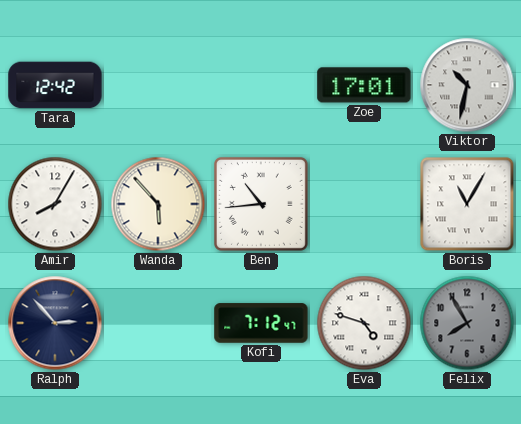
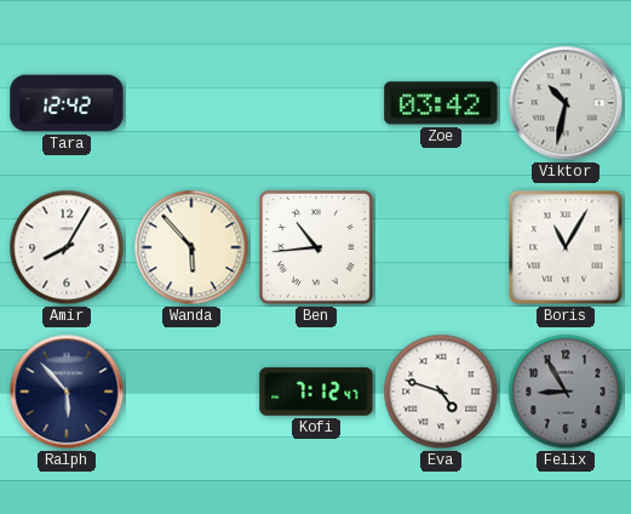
Zoe: 17:01 -> 03:42 (441, 103)
Ralph: 2:53 -> 5:53 (67, 392)
Felix: 7:55 -> 8:55 (566, 392)
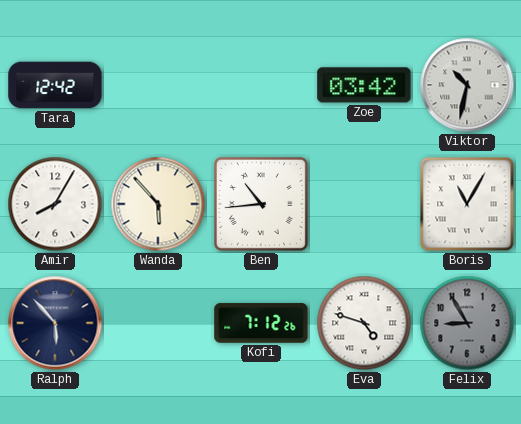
Kofi: 7:12:47 -> 7:12:26 (261, 323)
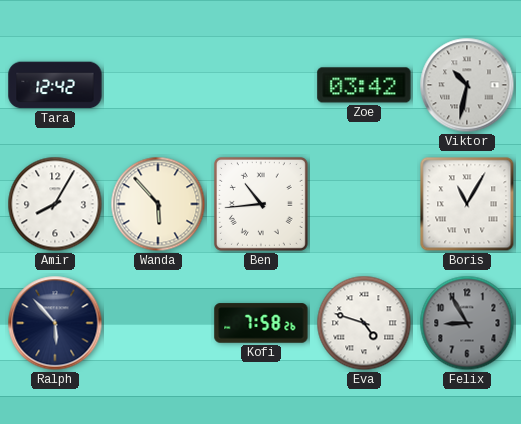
Kofi: 7:12 -> 7:58 (261, 323)
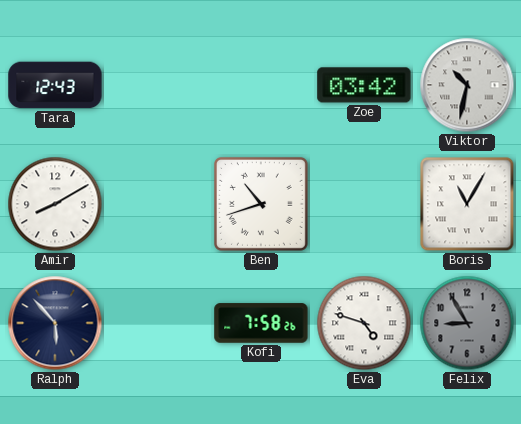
Tara: 12:42 -> 12:43 (55, 85)
Amir: 8:05 -> 8:10 (55, 204)
Wanda: 5:53 -> none (158, 204)
Ben: 10:44 -> 10:42 (261, 204)
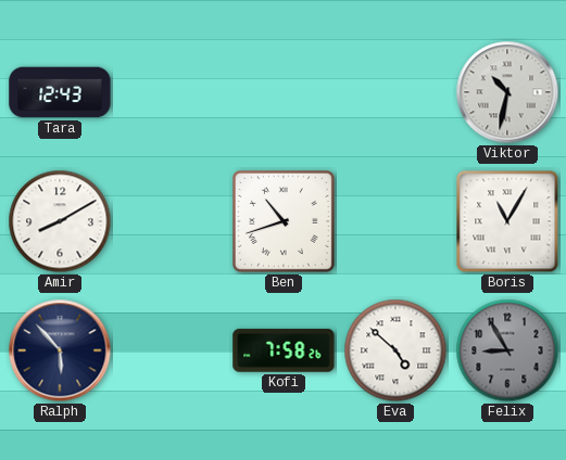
Zoe: 03:42 -> none (364, 85)
Eva: 4:48 -> 4:52 (395, 350)
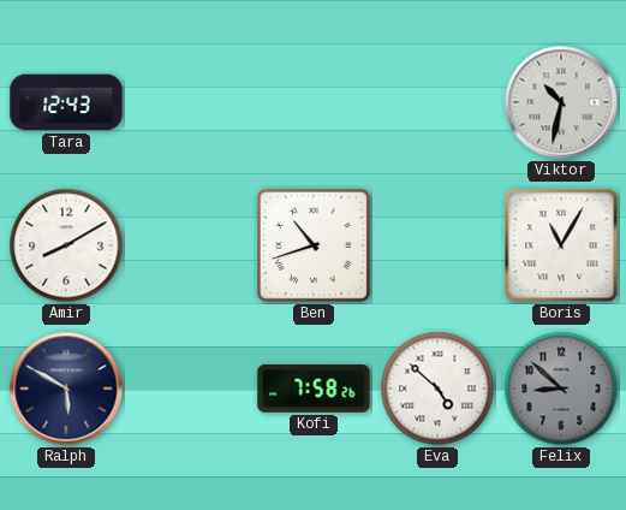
Ralph: 5:53 -> 5:50 (66, 389)
Felix: 8:55 -> 8:52 (561, 389)
